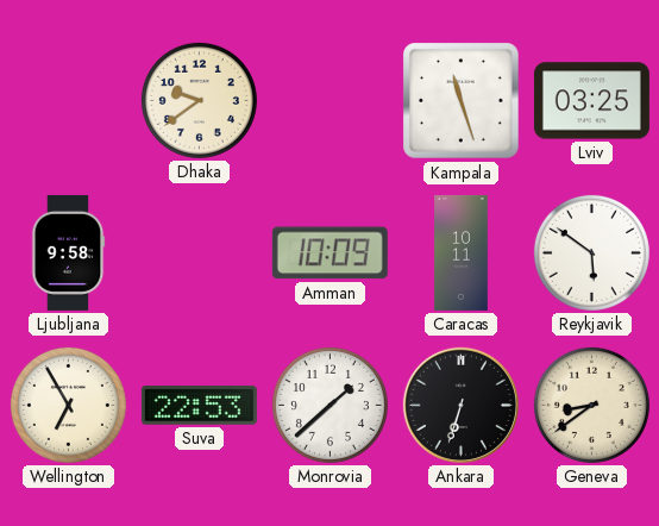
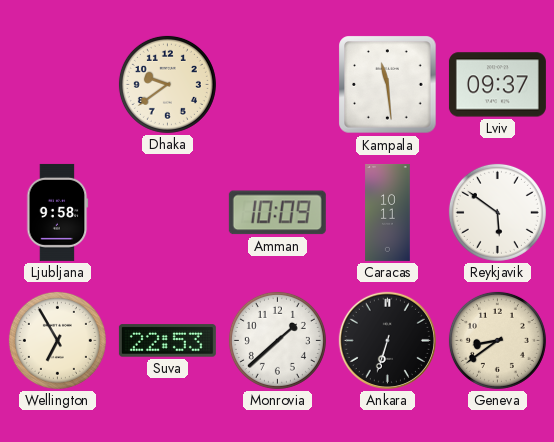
Kampala: 11:27 -> 11:29 (388, 85)
Lviv: 03:25 -> 09:37 (497, 85)
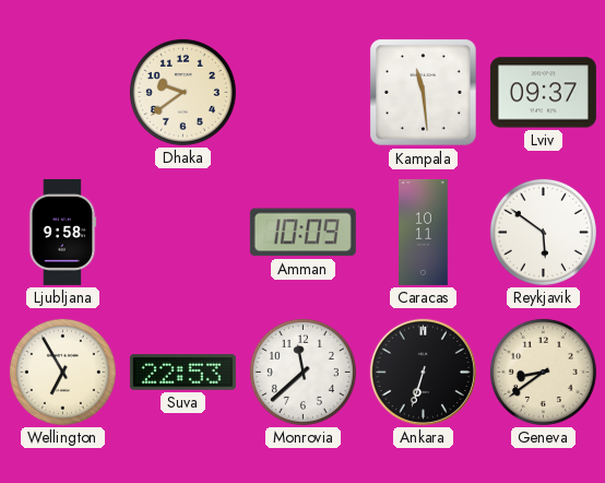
Monrovia: 1:38 -> 11:38 (302, 372)
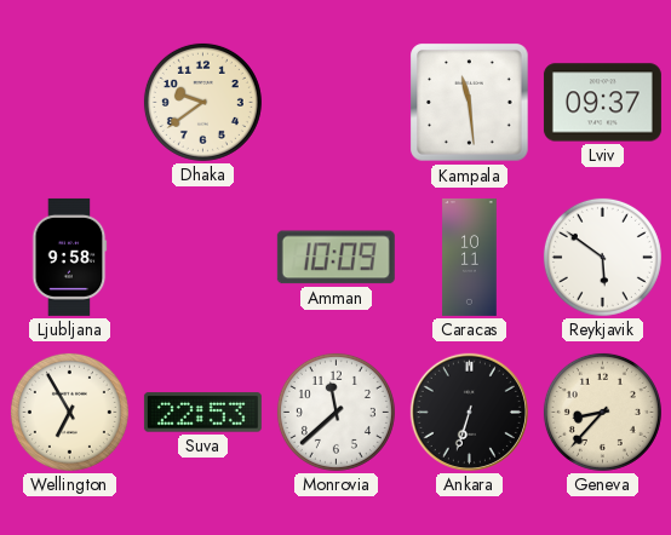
Geneva: 8:39 -> 8:37 (602, 412)
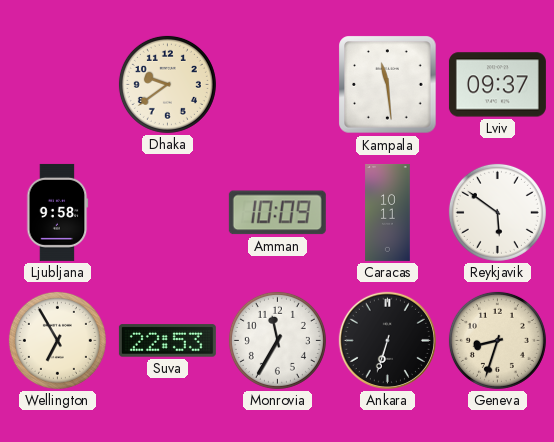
Monrovia: 11:38 -> 11:35 (277, 340)
Geneva: 8:37 -> 8:33 (497, 340)
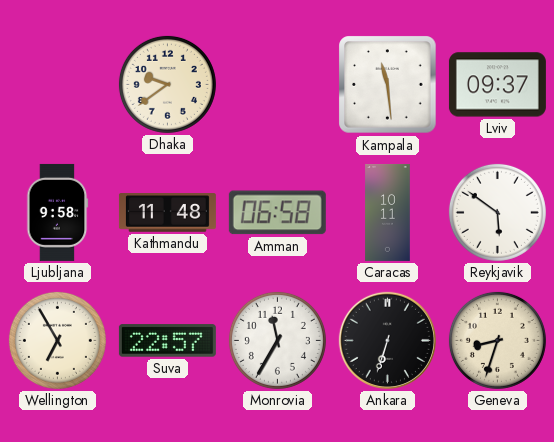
Kathmandu: none -> 11:48 (167, 213)
Amman: 10:09 -> 06:58 (277, 213)
Suva: 22:53 -> 22:57 (167, 341)
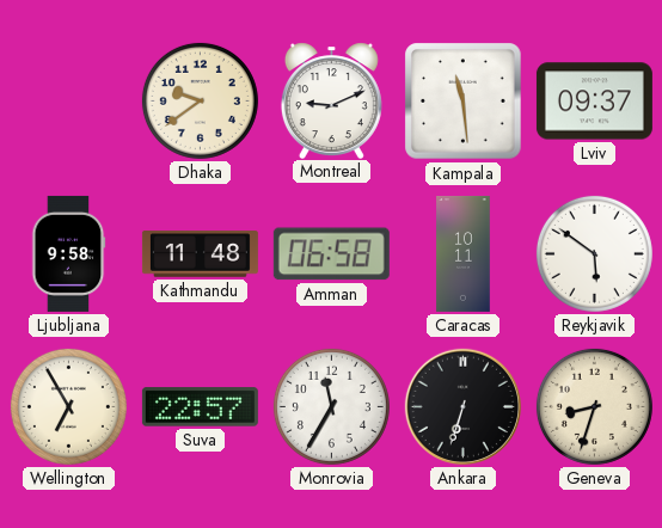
Montreal: none -> 9:11 (331, 100)
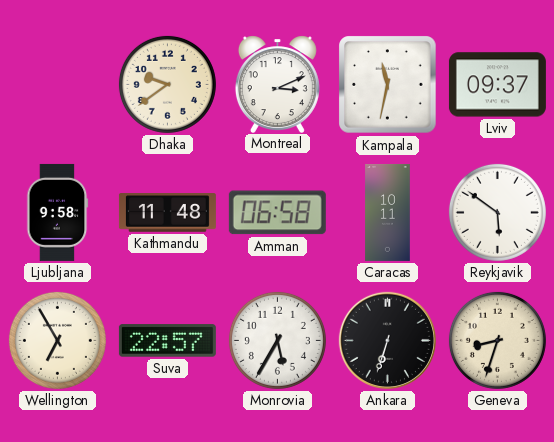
Montreal: 9:11 -> 3:11 (277, 84)
Kampala: 11:29 -> 11:32 (388, 85)
Monrovia: 11:35 -> 5:35 (277, 340)
